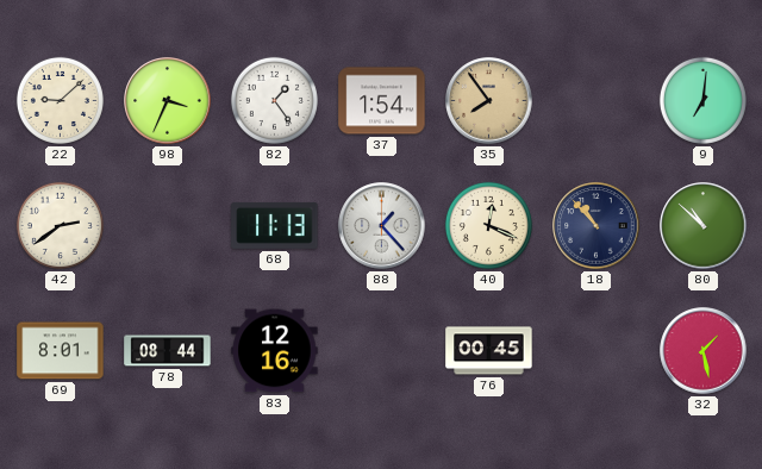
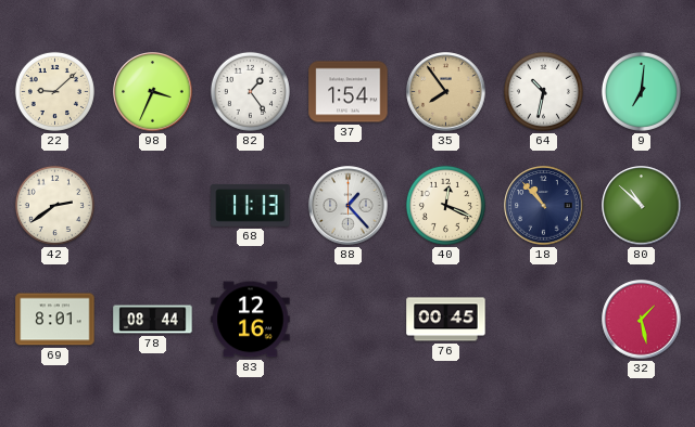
64: none -> 10:32 (543, 91)
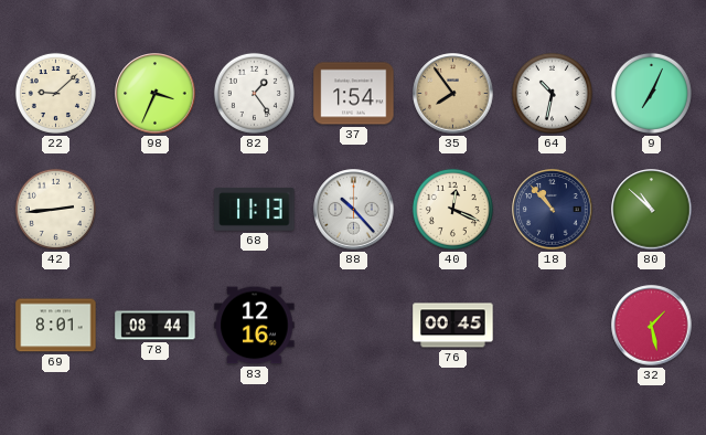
9: 7:01 -> 7:04 (651, 93)
42: 2:39 -> 2:44 (55, 209)
88: 1:23 -> 10:23 (354, 210)
